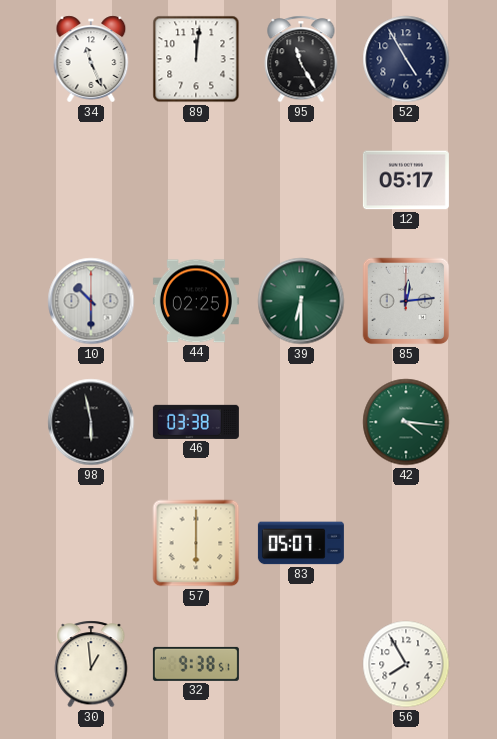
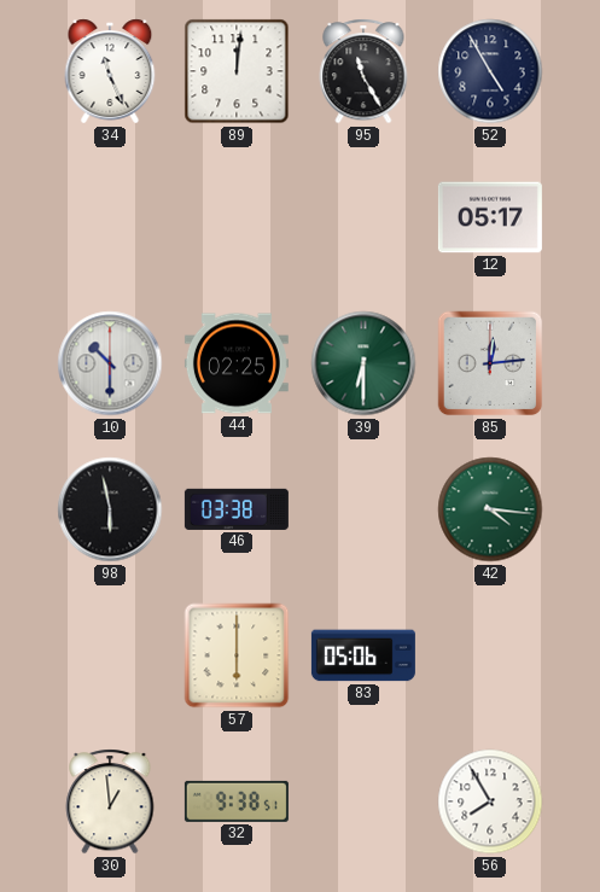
83: 05:07 -> 05:06 (363, 655)
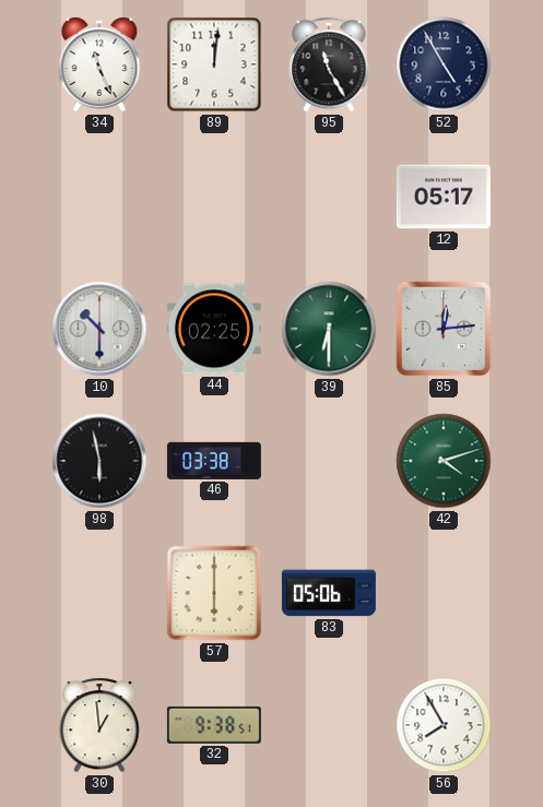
42: 4:16 -> 4:12 (444, 461)
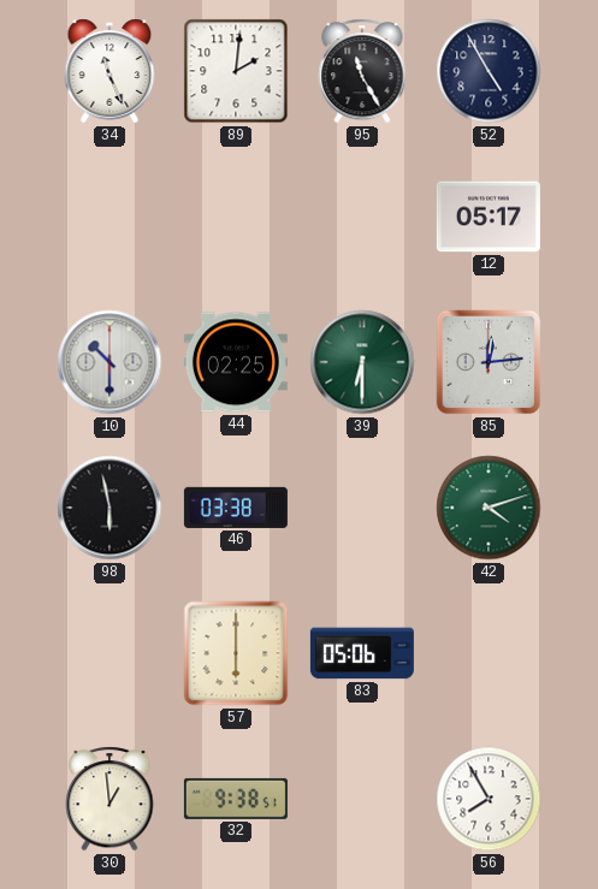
89: 12:01 -> 2:01 (236, 71)
